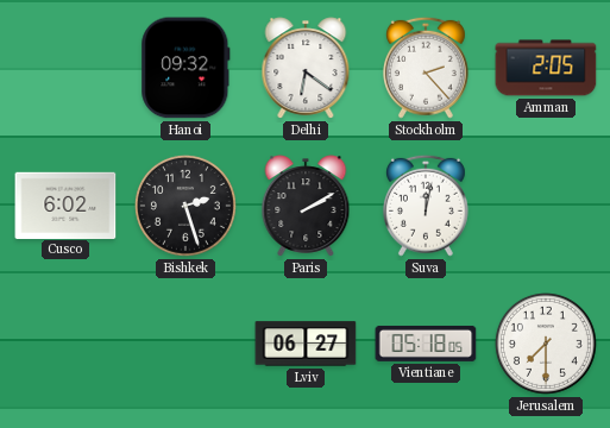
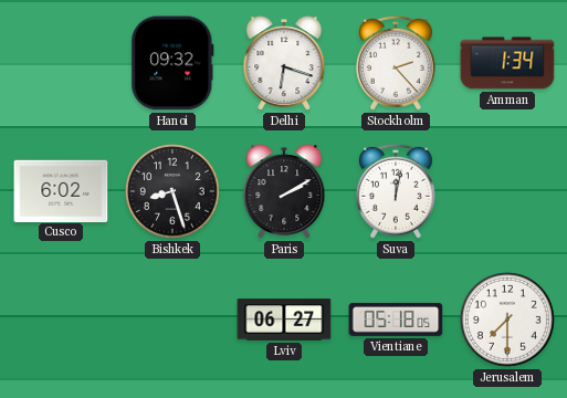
Delhi: 6:21 -> 6:18 (284, 63)
Amman: 2:05 -> 1:34 (507, 63)
Bishkek: 2:27 -> 8:27 (172, 191)
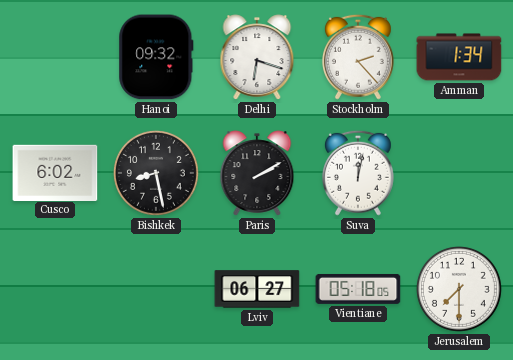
Bishkek: 8:27 -> 8:28 (156, 173)
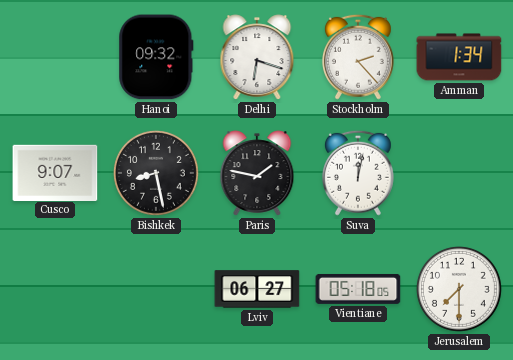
Cusco: 6:02 -> 9:07 (55, 172)
Paris: 2:10 -> 1:47 (257, 173)
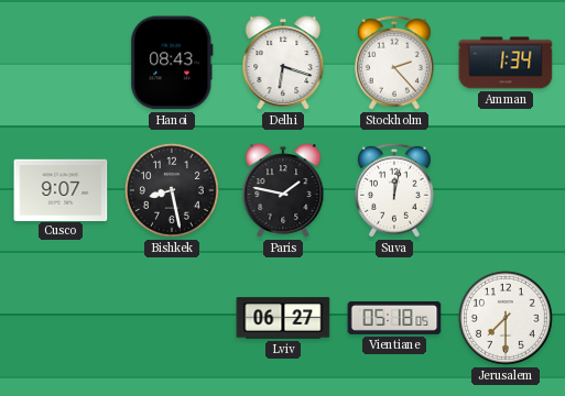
Hanoi: 09:32 -> 08:43 (172, 63)
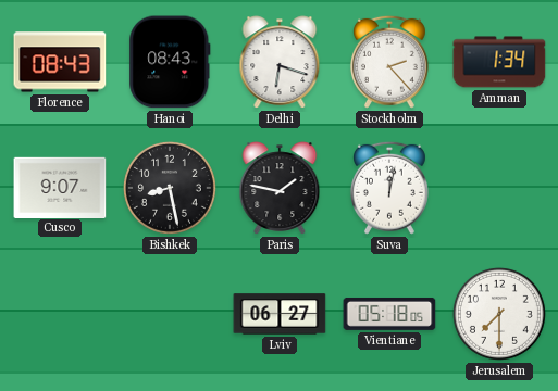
Florence: none -> 08:43 (60, 62)
